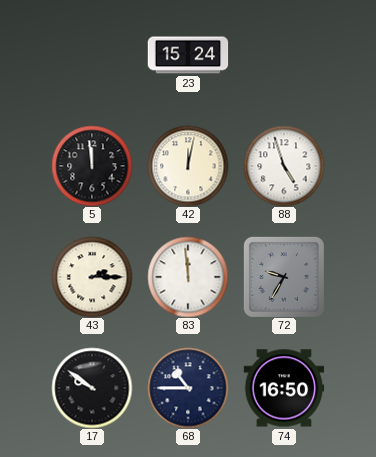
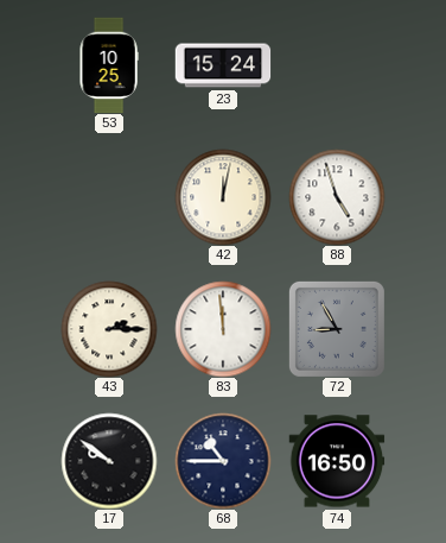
53: none -> 10:25 (109, 65)
5: 11:59 -> none (92, 166)
72: 9:35 -> 8:55 (337, 329)
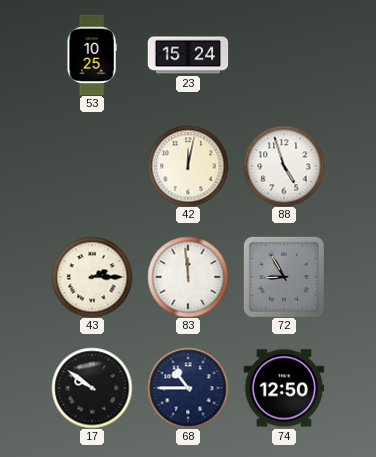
74: 16:50 -> 12:50 (284, 388)
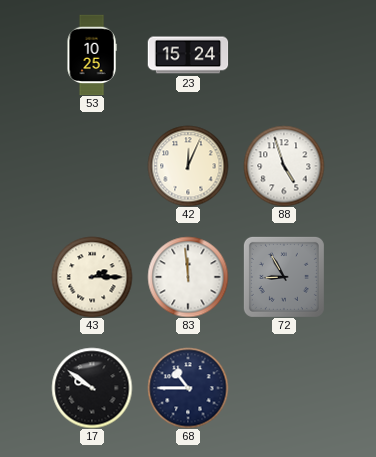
42: 12:02 -> 12:04 (188, 166)
74: 12:50 -> none (284, 388)
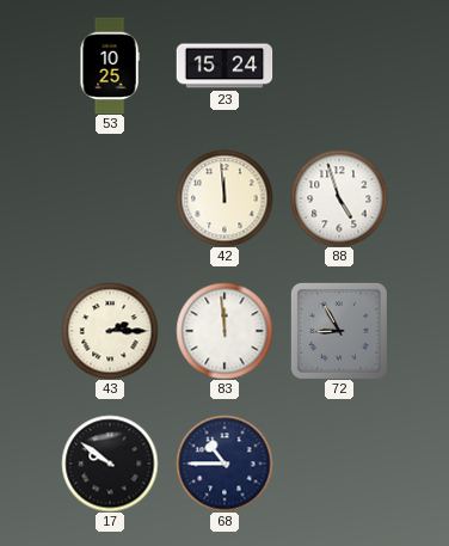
42: 12:04 -> 11:59 (224, 198)
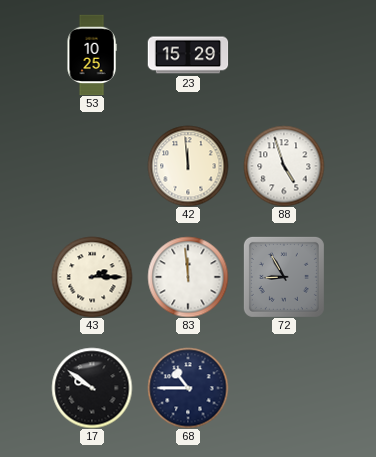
23: 15:24 -> 15:29 (188, 55)
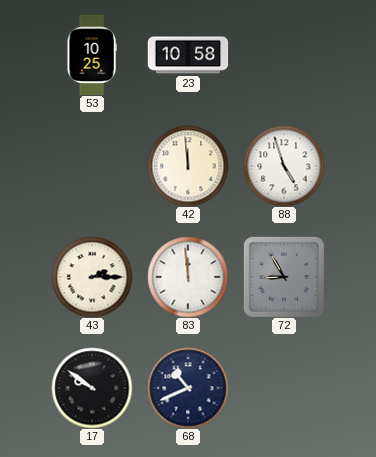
23: 15:29 -> 10:58 (188, 55)
68: 10:45 -> 10:41 (188, 388)
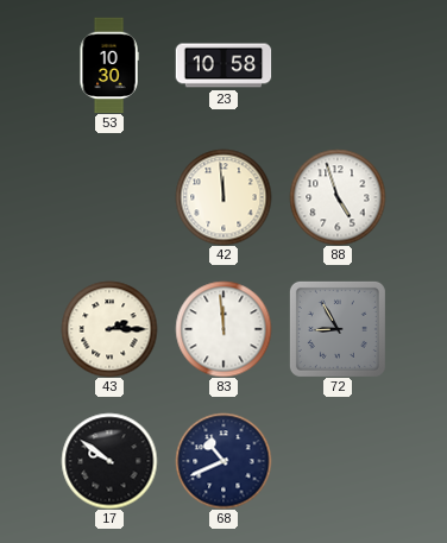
53: 10:25 -> 10:30 (109, 65)
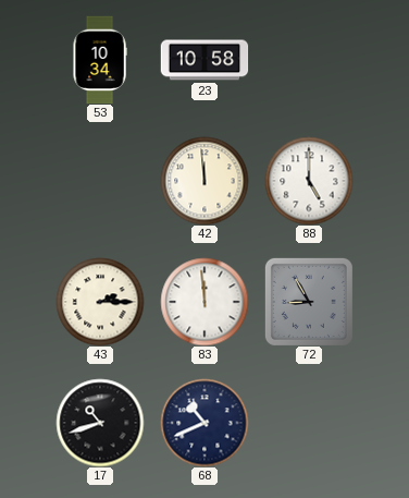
53: 10:30 -> 10:34 (100, 60)
88: 4:57 -> 5:00 (309, 181)
17: 9:51 -> 10:42 (100, 423)
